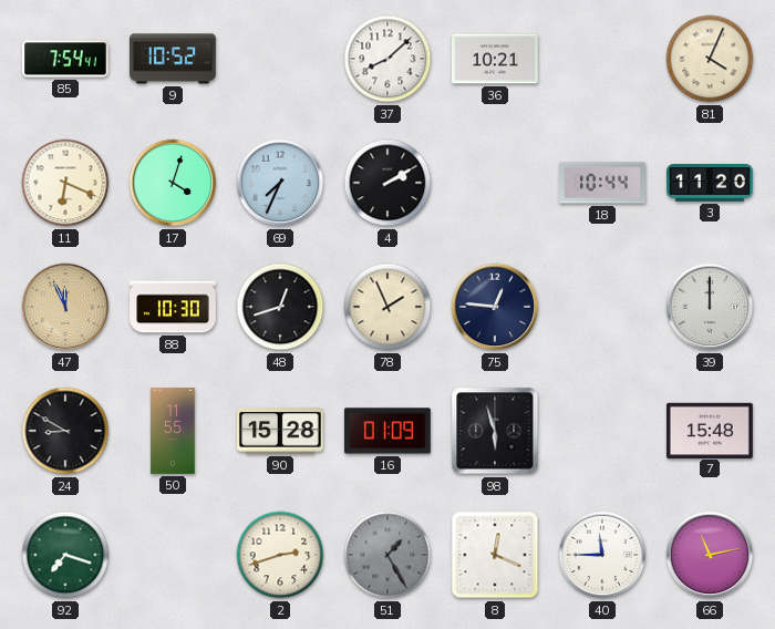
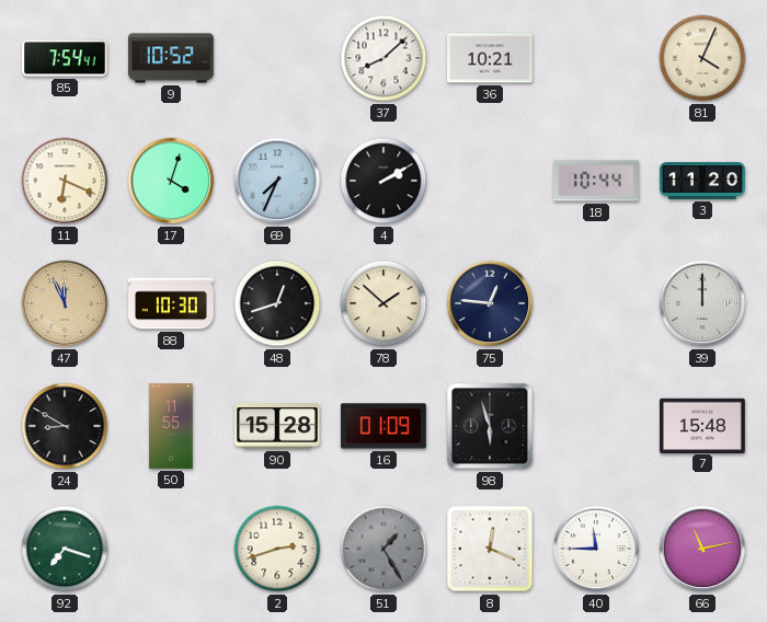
78: 1:56 -> 1:52 (383, 303)
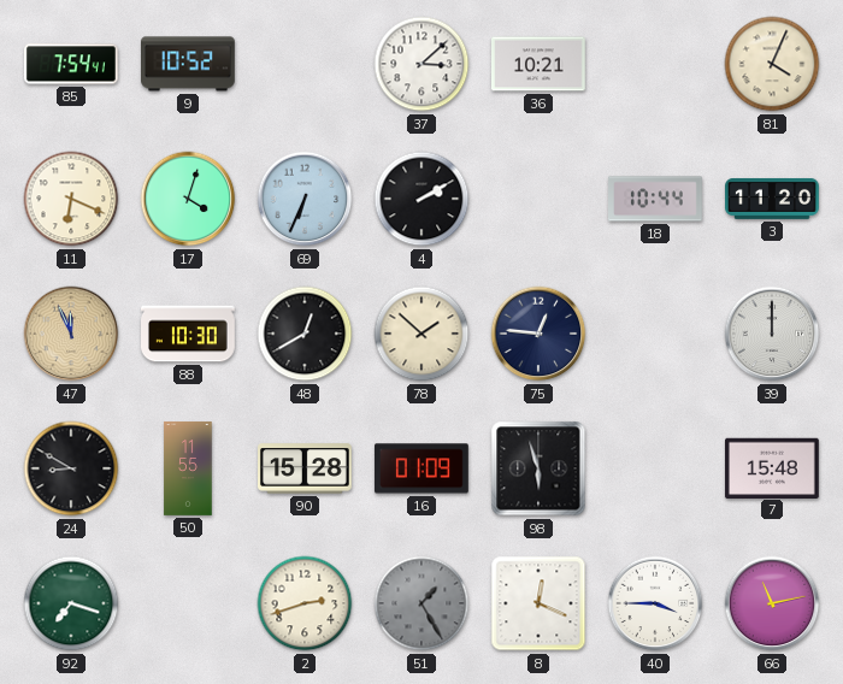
37: 8:08 -> 3:08 (421, 64)
69: 7:34 -> 6:34 (305, 199)
48: 12:42 -> 12:40 (305, 334)
40: 11:45 -> 3:45 (655, 603)
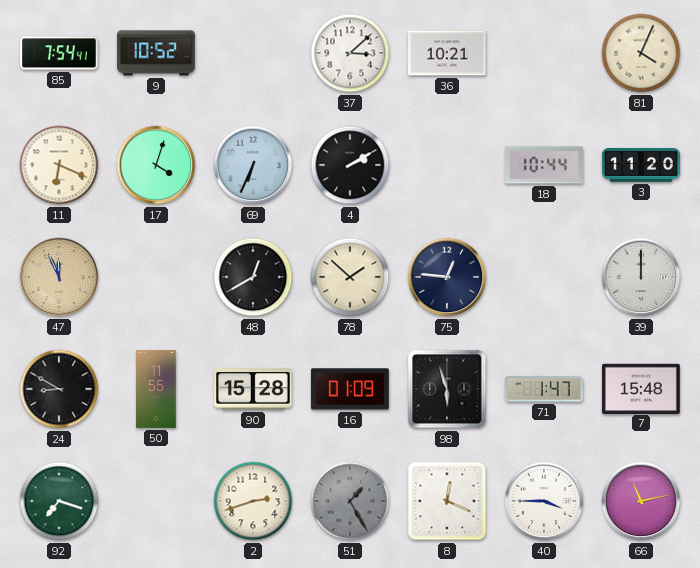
88: 10:30 -> none (189, 334)
71: none -> 1:47 (545, 389)
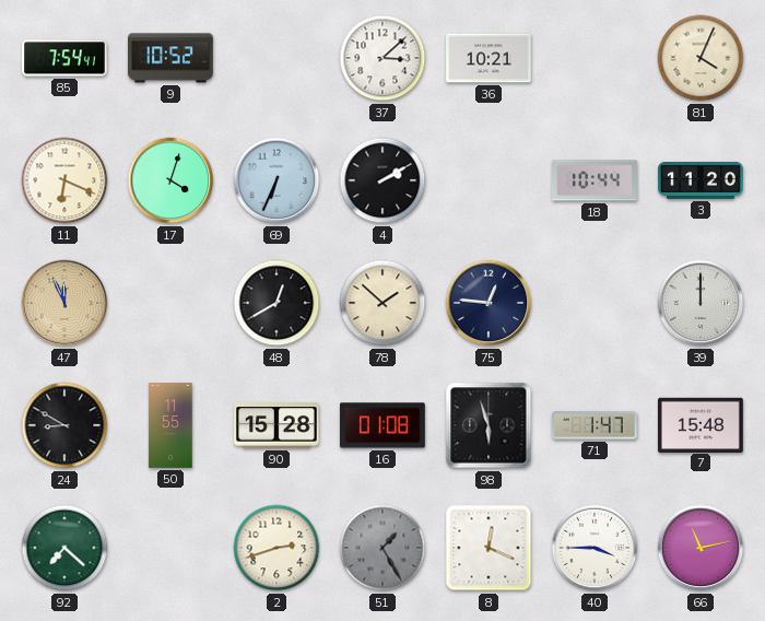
16: 01:09 -> 01:08 (382, 425)
92: 7:18 -> 7:22 (64, 548)
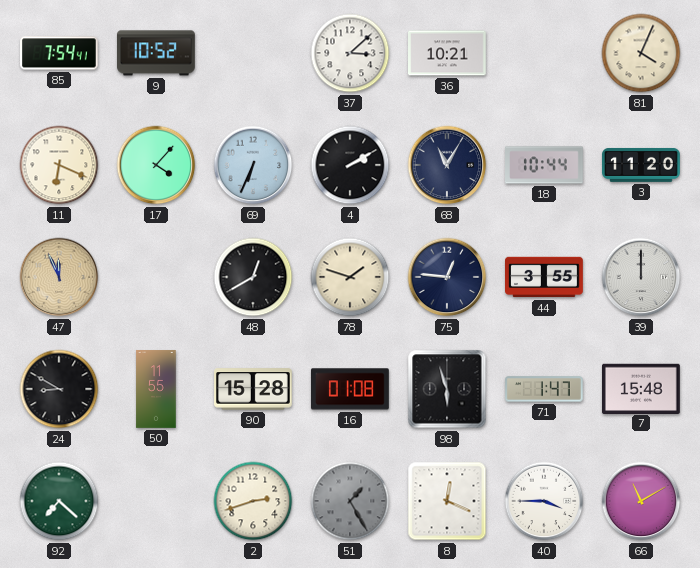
17: 4:03 -> 4:07 (156, 165)
68: none -> 11:05 (447, 165)
78: 1:52 -> 1:48 (350, 277)
44: none -> 3:55 (545, 277)
66: 11:13 -> 11:10 (641, 501)
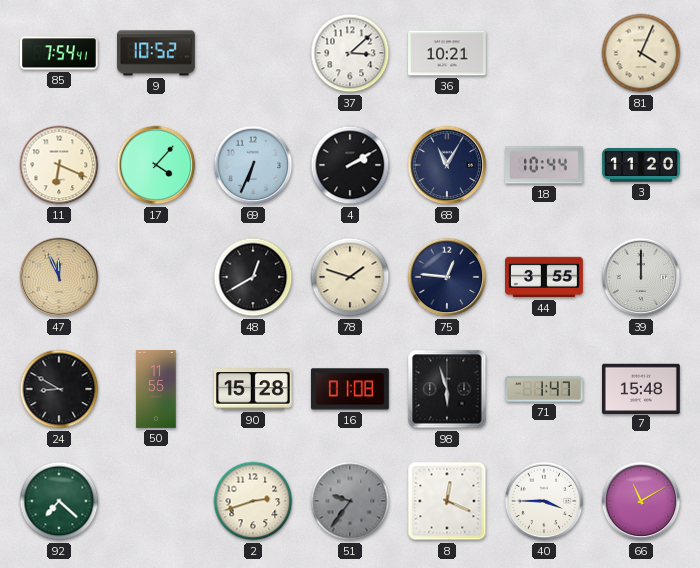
51: 1:25 -> 9:36 (350, 501)
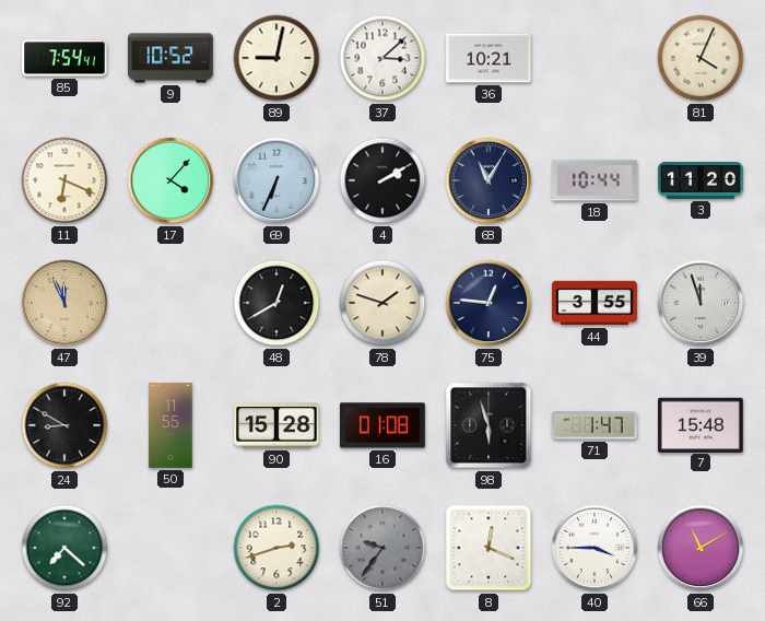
89: none -> 9:02 (276, 58)
39: 12:00 -> 11:57 (701, 303)
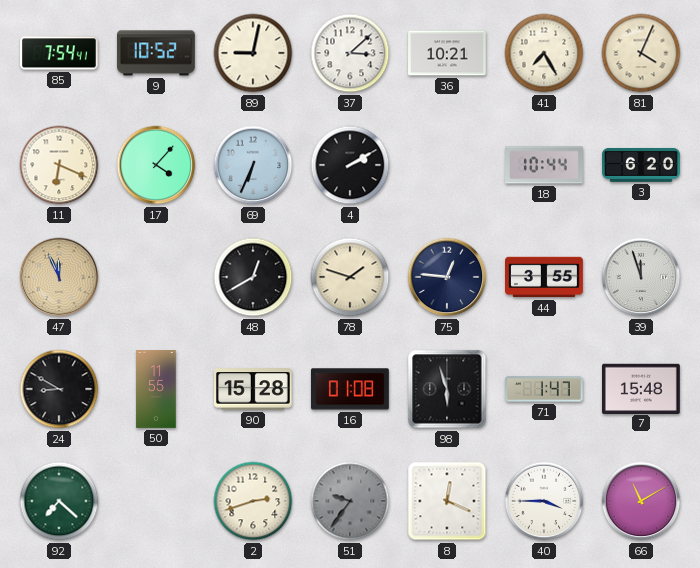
41: none -> 7:25 (544, 53)
68: 11:05 -> none (489, 180)
3: 11:20 -> 6:20 (642, 165)
